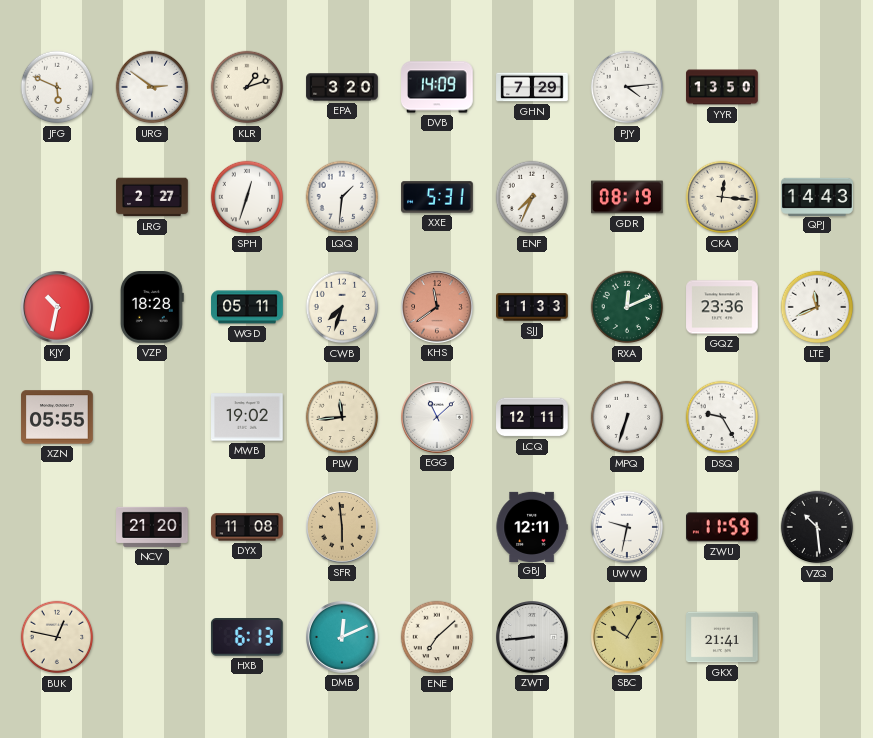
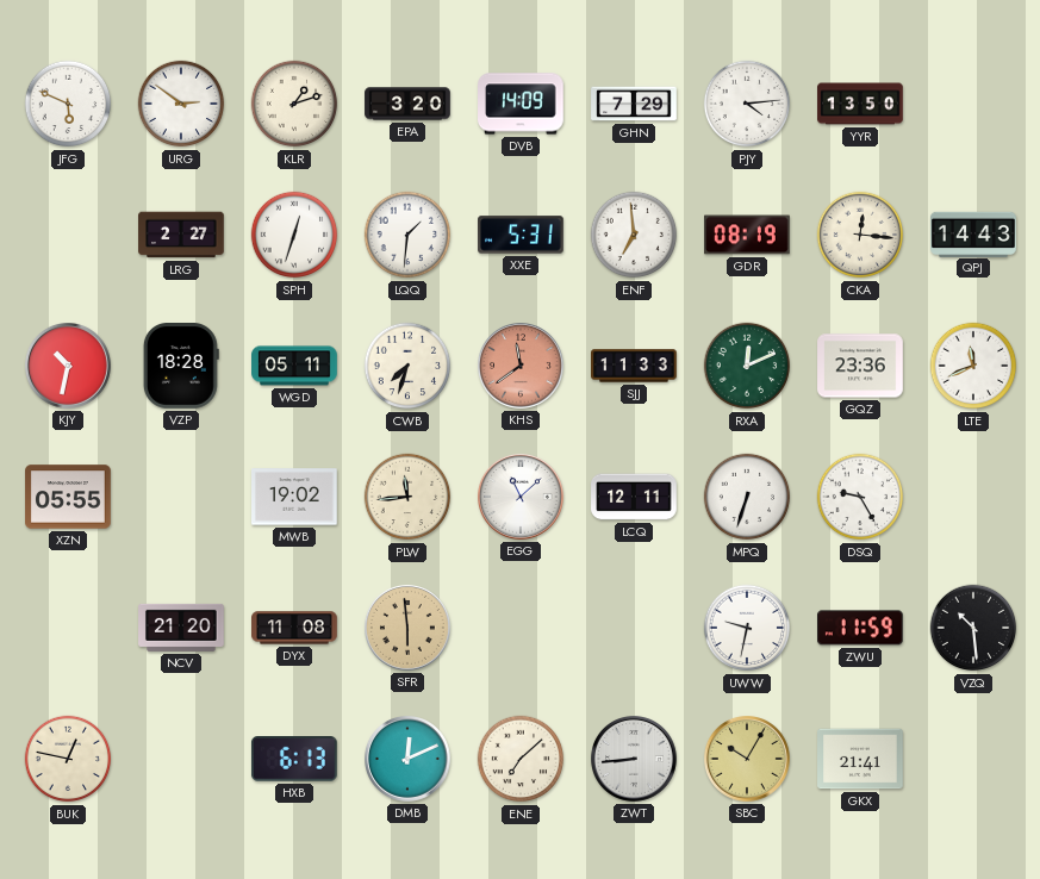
ENF: 7:34 -> 6:59 (634, 235)
GBJ: 12:11 -> none (532, 526)
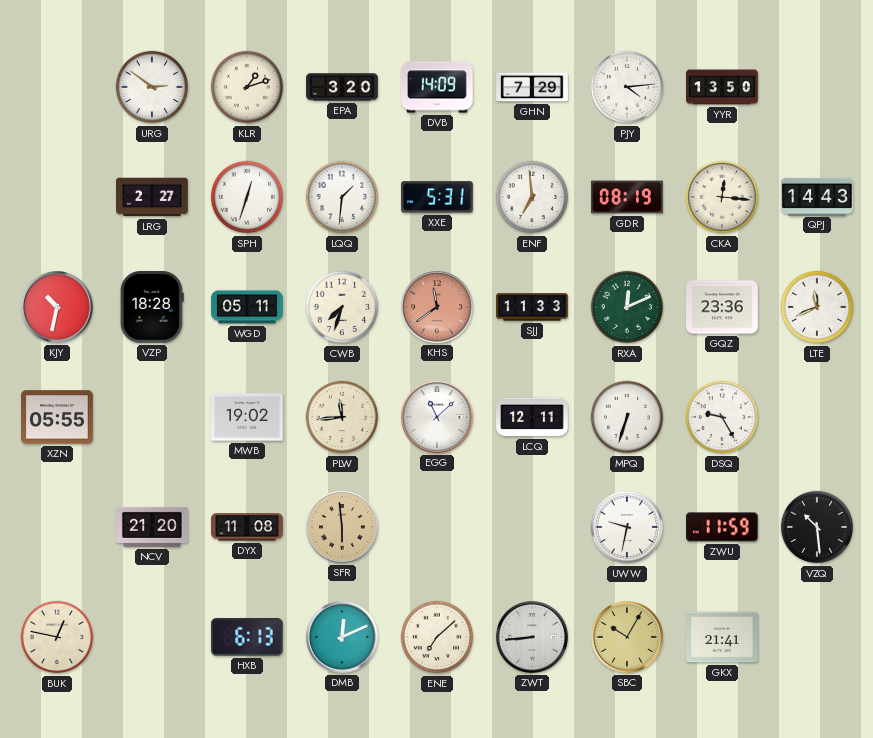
JFG: 5:49 -> none (68, 104)
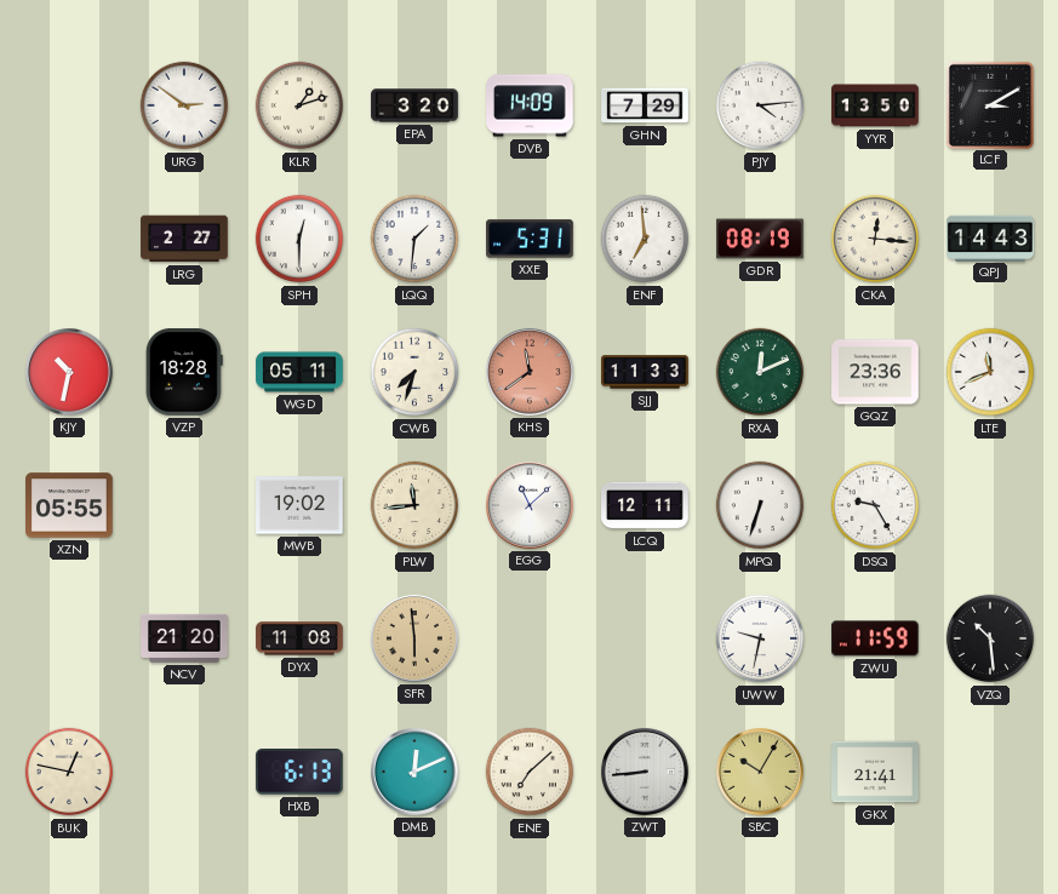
LCF: none -> 3:10 (989, 104)
SPH: 12:33 -> 12:30 (299, 239)
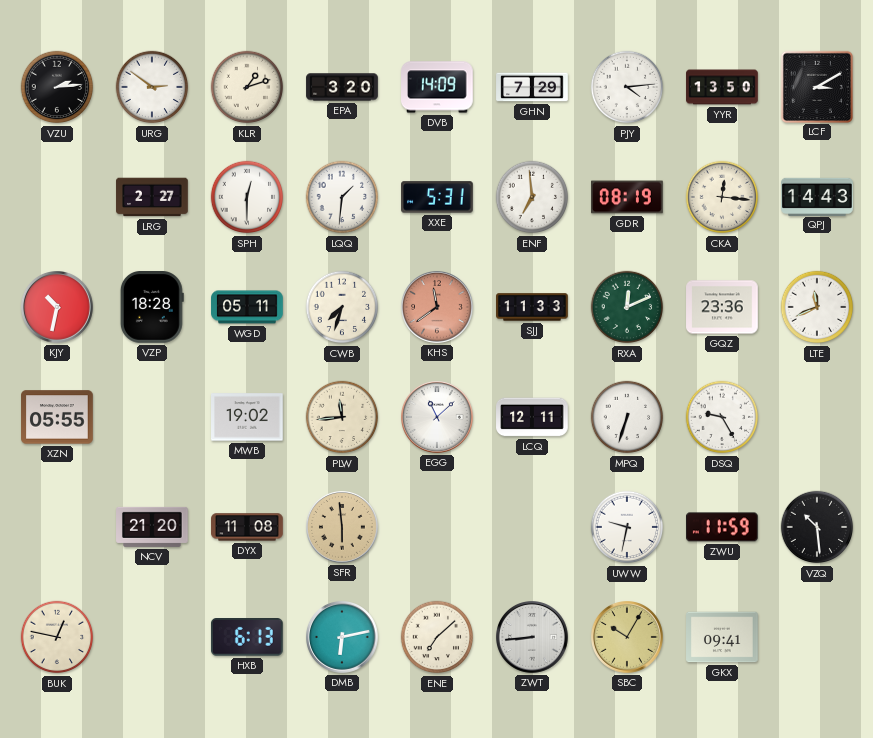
VZU: none -> 2:14 (57, 87)
DMB: 12:11 -> 6:13 (343, 638)
GKX: 21:41 -> 09:41 (722, 637)
